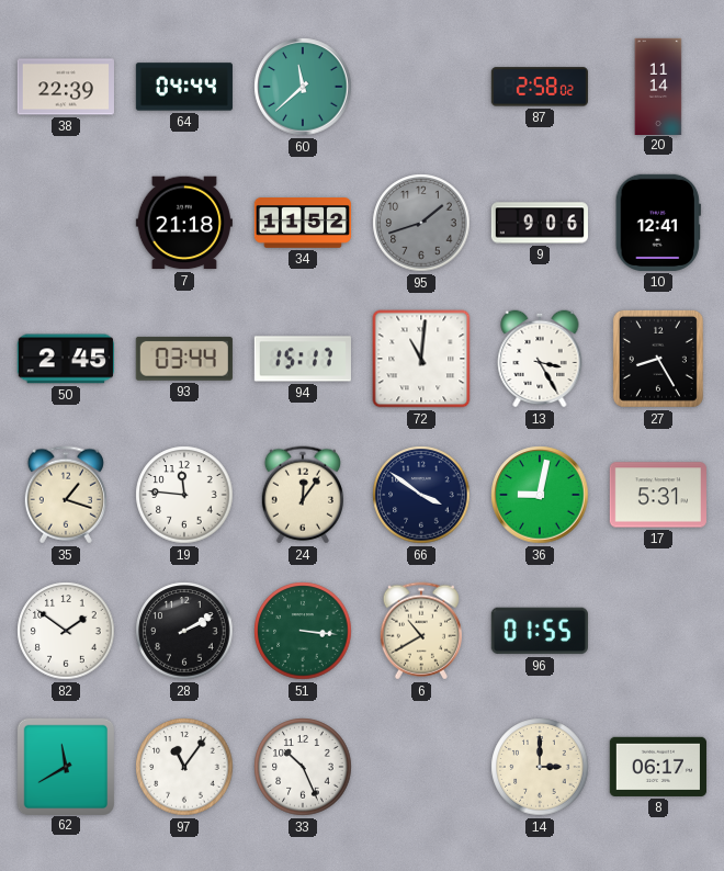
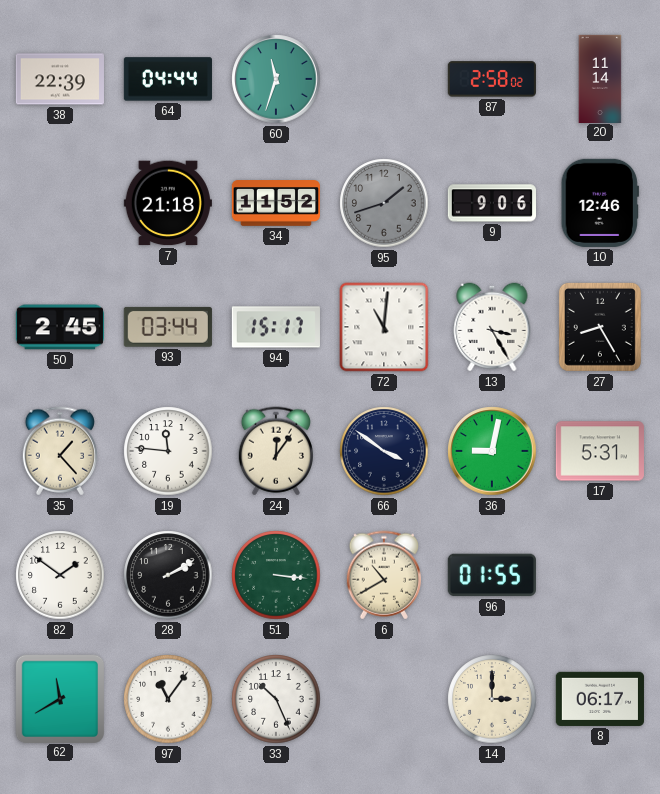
60: 11:38 -> 11:33 (276, 79)
10: 12:41 -> 12:46 (600, 203)
35: 1:18 -> 1:23 (60, 451)
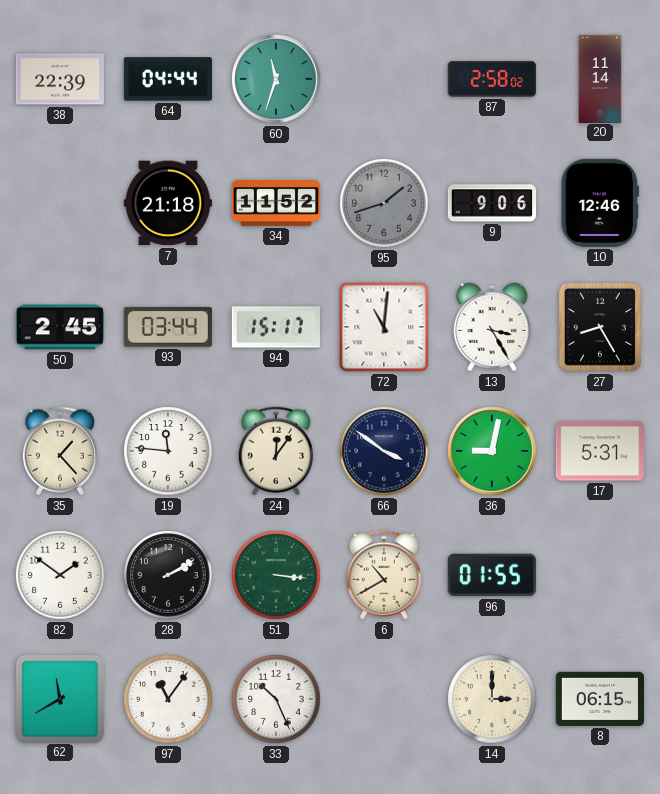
8: 06:17 -> 06:15 (600, 699)
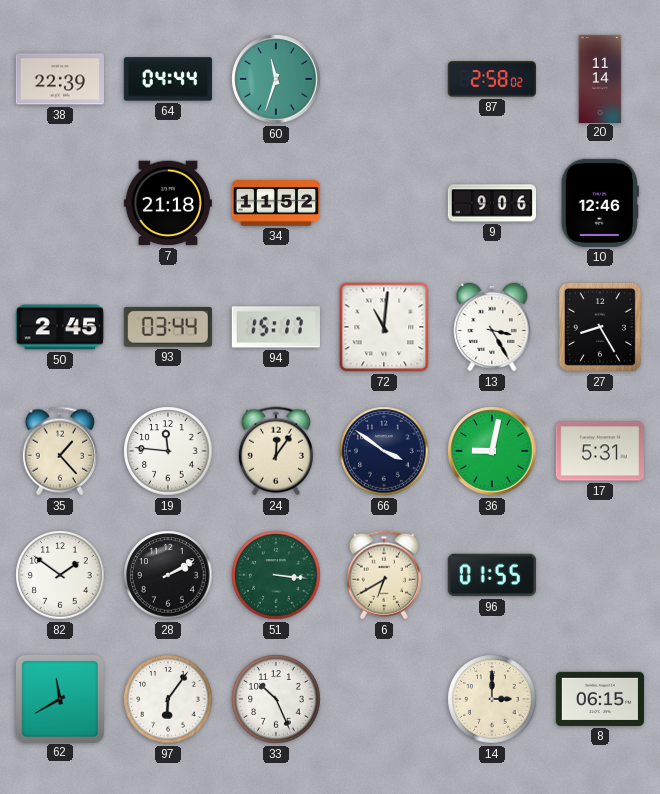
95: 1:42 -> none (384, 203)
6: 10:40 -> 6:40 (384, 575)
97: 11:06 -> 6:06 (168, 699)
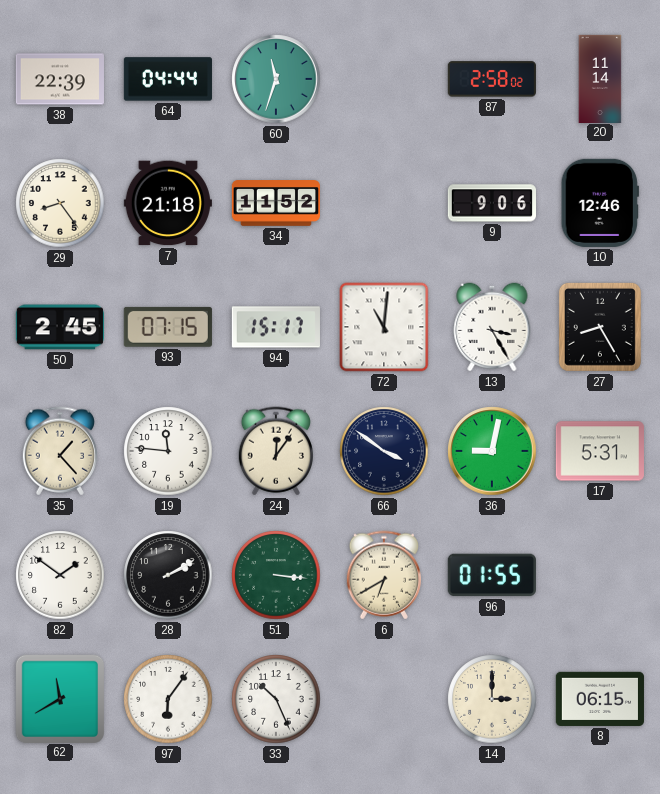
29: none -> 8:24 (60, 203)
93: 03:44 -> 07:15 (168, 327)
